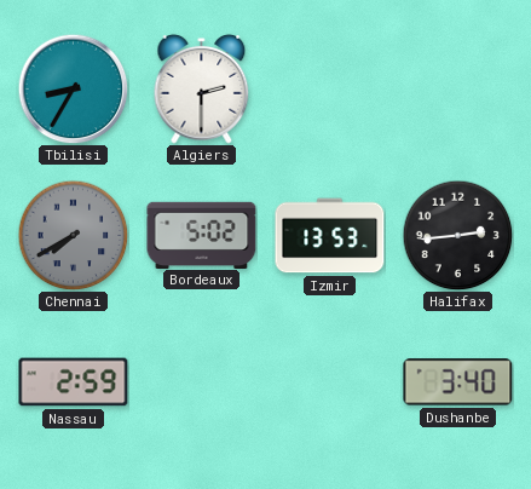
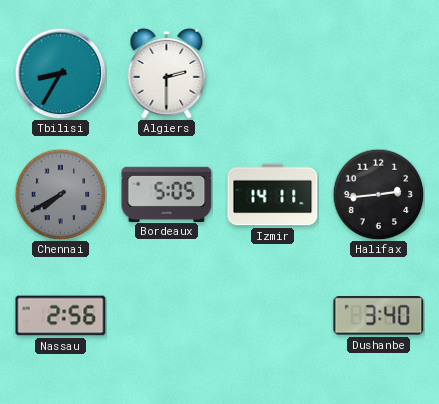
Bordeaux: 5:02 -> 5:05 (167, 194)
Izmir: 13:53 -> 14:11 (273, 195)
Nassau: 2:59 -> 2:56 (61, 316)
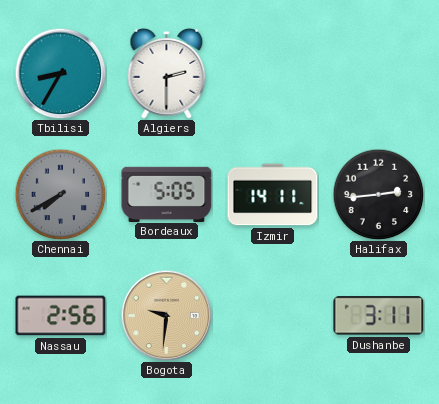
Bogota: none -> 9:31 (166, 315)
Dushanbe: 3:40 -> 3:11 (379, 316)
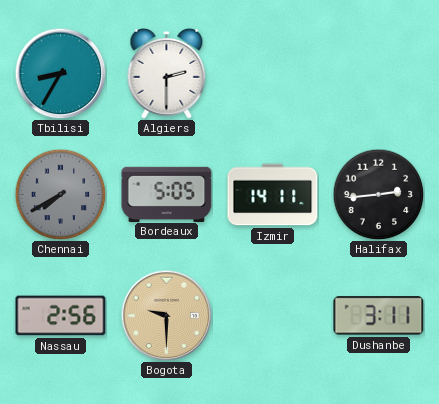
Bogota: 9:31 -> 9:30 (166, 315)
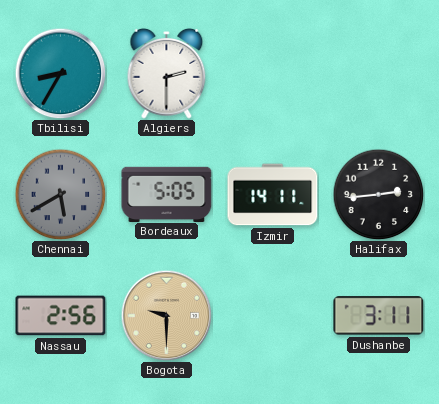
Chennai: 7:40 -> 5:40 (60, 194)
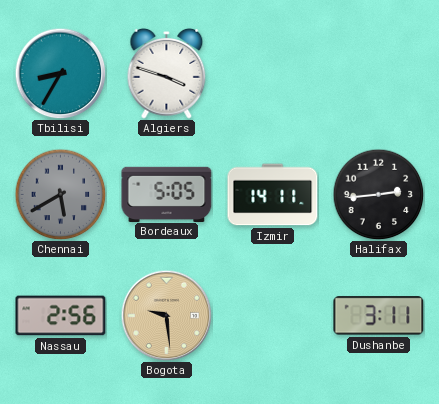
Algiers: 2:30 -> 3:48 (167, 73)
Bogota: 9:30 -> 9:29 (166, 315)
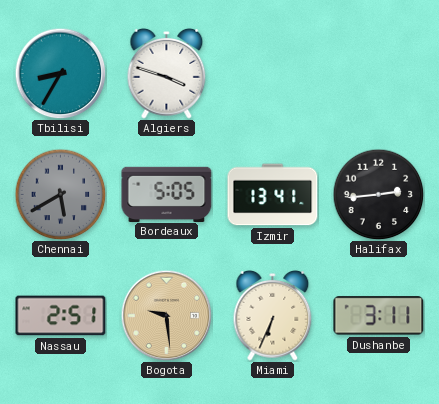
Izmir: 14:11 -> 13:41 (273, 195)
Nassau: 2:56 -> 2:51 (61, 316)
Miami: none -> 6:34 (273, 315)
